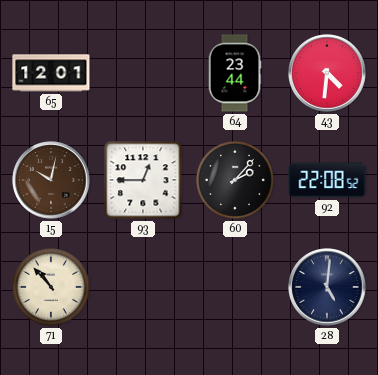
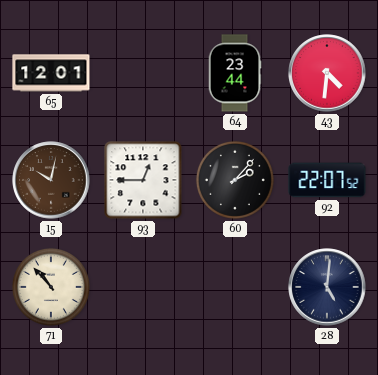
92: 22:08 -> 22:07 (327, 180)
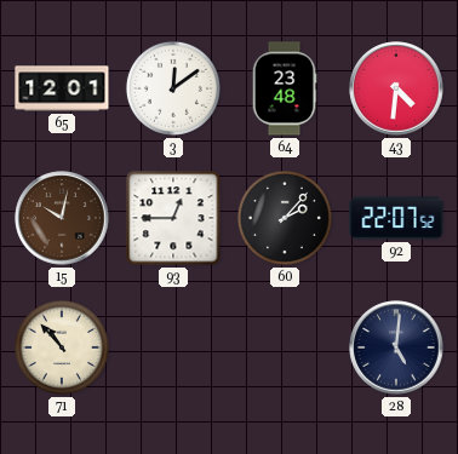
3: none -> 12:09 (173, 88)
64: 23:44 -> 23:48 (285, 88)
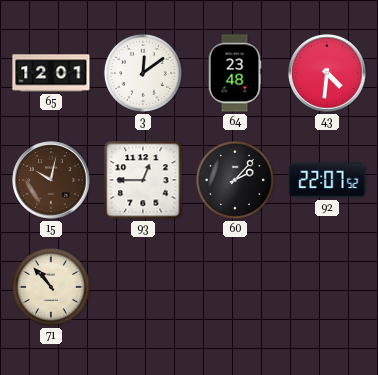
28: 5:01 -> none (396, 347)
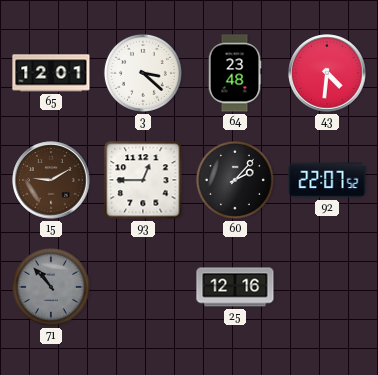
3: 12:09 -> 3:22 (143, 73)
15: 10:02 -> 9:10 (51, 180)
71 dial: cream -> grey (51, 287)
25: none -> 12:16 (235, 287)
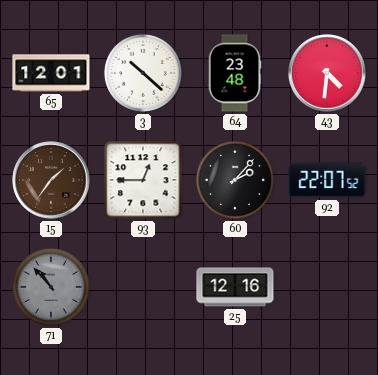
3: 3:22 -> 10:22 (143, 73)
15: 9:10 -> 1:36 (51, 180)
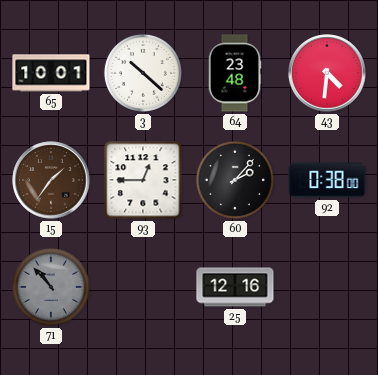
65: 12:01 -> 10:01 (51, 73)
92: 22:07 -> 0:38 (327, 180)
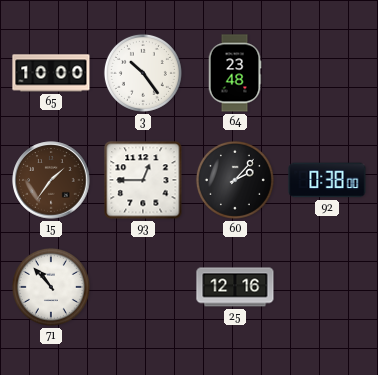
65: 10:01 -> 10:00 (51, 73)
3: 10:22 -> 10:24 (143, 73)
43: 4:31 -> none (327, 73)
71 dial: grey -> white (51, 287)
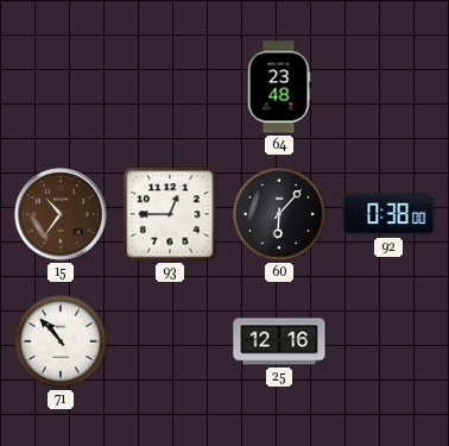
65: 10:00 -> none (51, 73)
3: 10:24 -> none (143, 73)
15: 1:36 -> 10:36 (61, 214)
60: 2:07 -> 6:07 (279, 214)
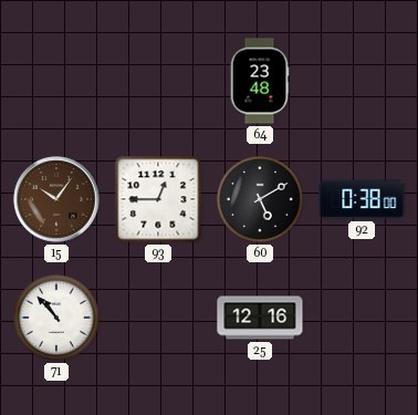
15: 10:36 -> 10:06 (56, 199)
60: 6:07 -> 5:10 (260, 199)
